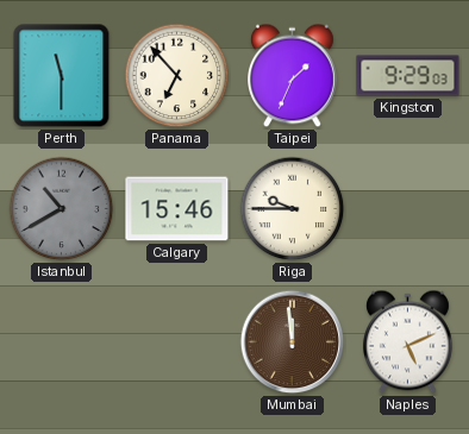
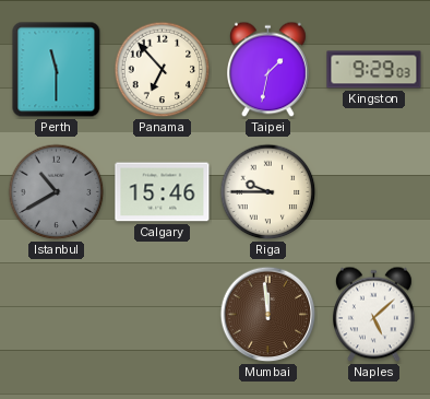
Taipei: 1:34 -> 1:32 (268, 70)
Naples: 5:11 -> 5:08 (374, 315)
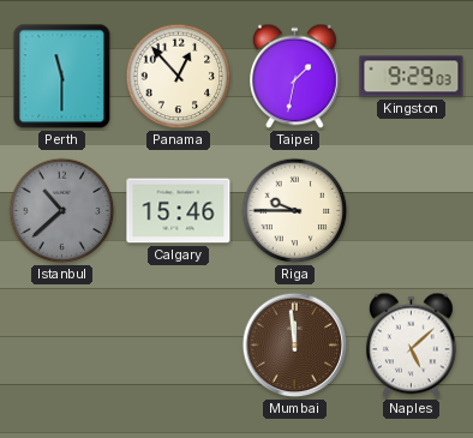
Panama: 6:53 -> 12:53 (179, 77)
Istanbul: 10:40 -> 10:38 (62, 211)
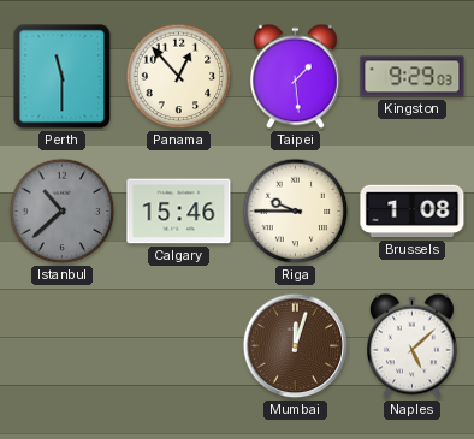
Taipei: 1:32 -> 1:29 (296, 77)
Brussels: none -> 1:08 (413, 212)
Mumbai: 11:59 -> 12:03 (296, 346)
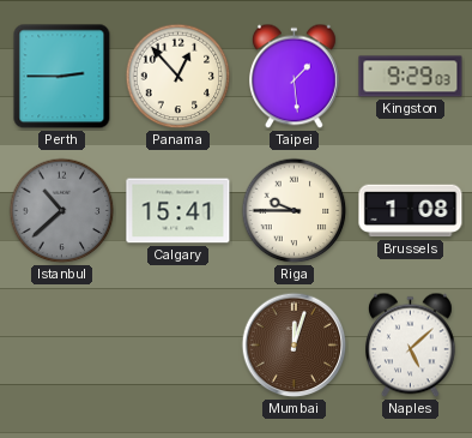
Perth: 11:30 -> 2:45 (62, 77)
Calgary: 15:46 -> 15:41 (178, 211)
